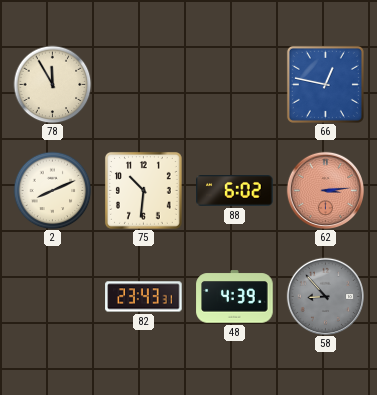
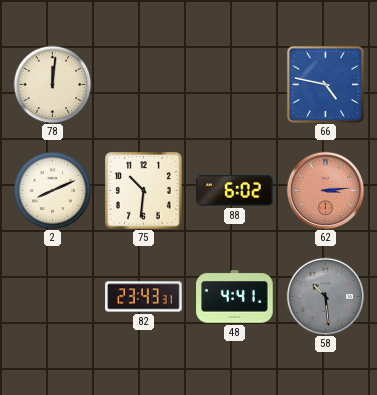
78: 11:55 -> 12:01 (52, 84)
66: 12:47 -> 4:47 (325, 84)
48: 4:39 -> 4:41 (235, 297)
58: 8:53 -> 10:29 (325, 296)
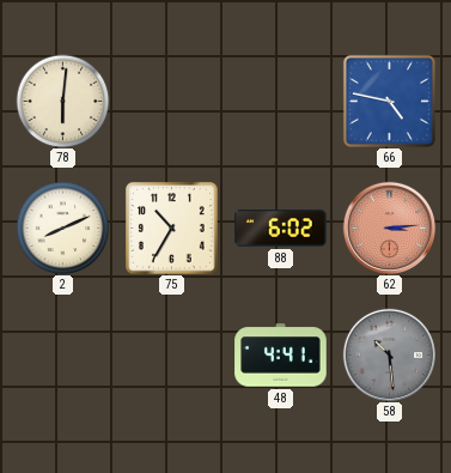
78: 12:01 -> 6:01 (62, 101)
75: 10:31 -> 10:35 (171, 228)
82: 23:43 -> none (144, 297)
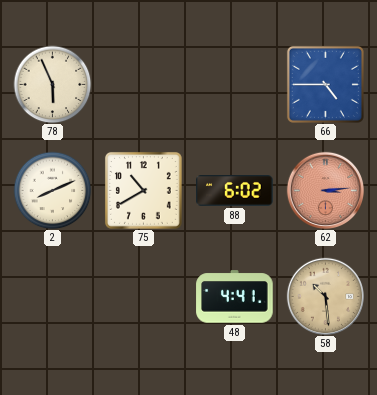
78: 6:01 -> 5:56 (52, 84)
66: 4:47 -> 4:45 (325, 84)
75: 10:35 -> 10:40 (143, 190)
58 dial: grey -> champagne (325, 296)
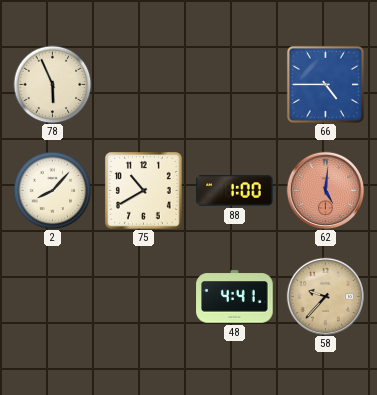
2: 8:11 -> 8:07 (52, 190)
88: 6:02 -> 1:00 (235, 191)
62: 3:14 -> 5:01 (325, 190)
58: 10:29 -> 9:37 (325, 296)
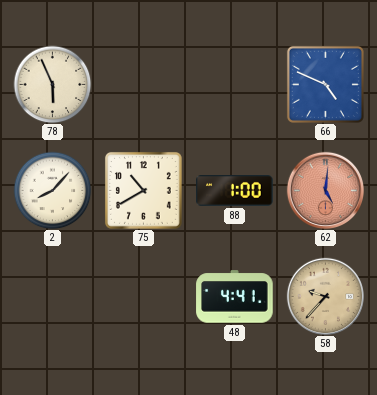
66: 4:45 -> 4:49 (325, 84)
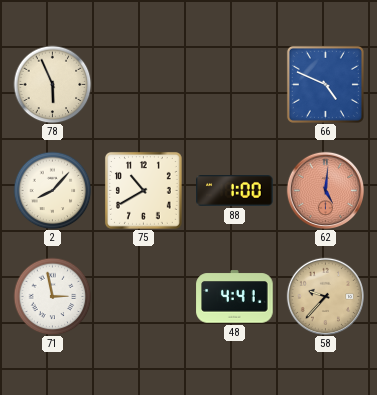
71: none -> 2:58 (52, 296)
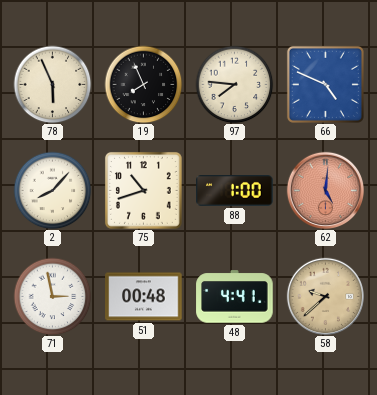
19: none -> 7:56 (143, 84)
97: none -> 7:46 (234, 84)
75: 10:40 -> 10:42 (143, 190)
51: none -> 00:48 (144, 297)
58: 9:37 -> 9:38 (325, 296)
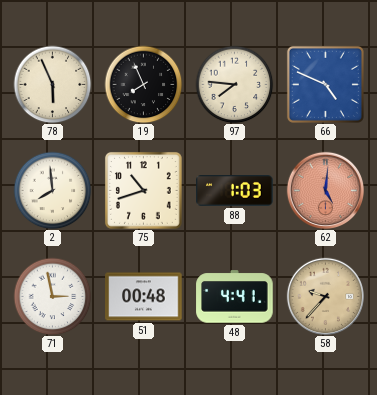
2: 8:07 -> 7:59 (52, 190)
88: 1:00 -> 1:03 (235, 191)
58: 9:38 -> 9:37 (325, 296)
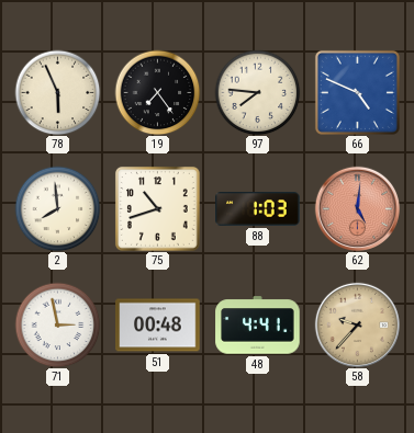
19: 7:56 -> 7:24 (157, 92)
